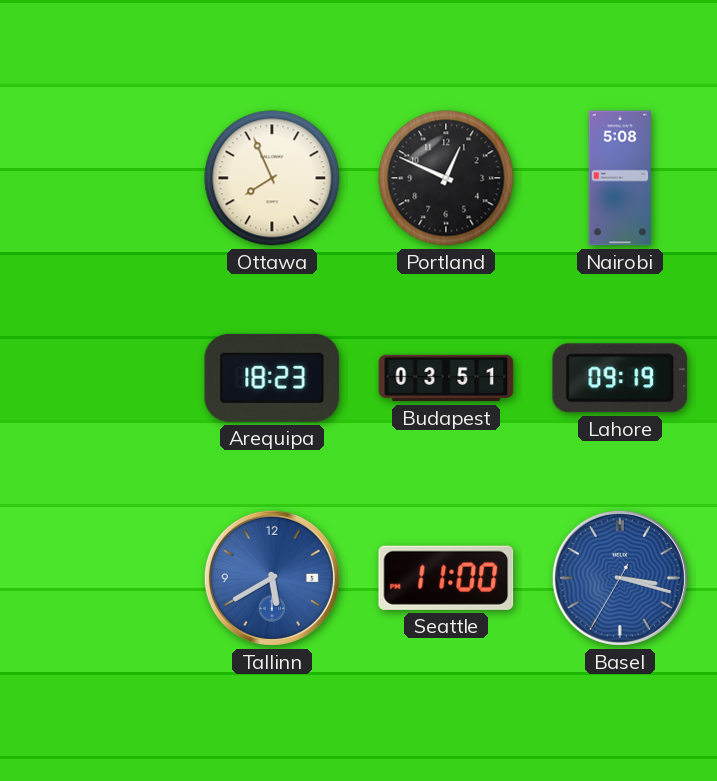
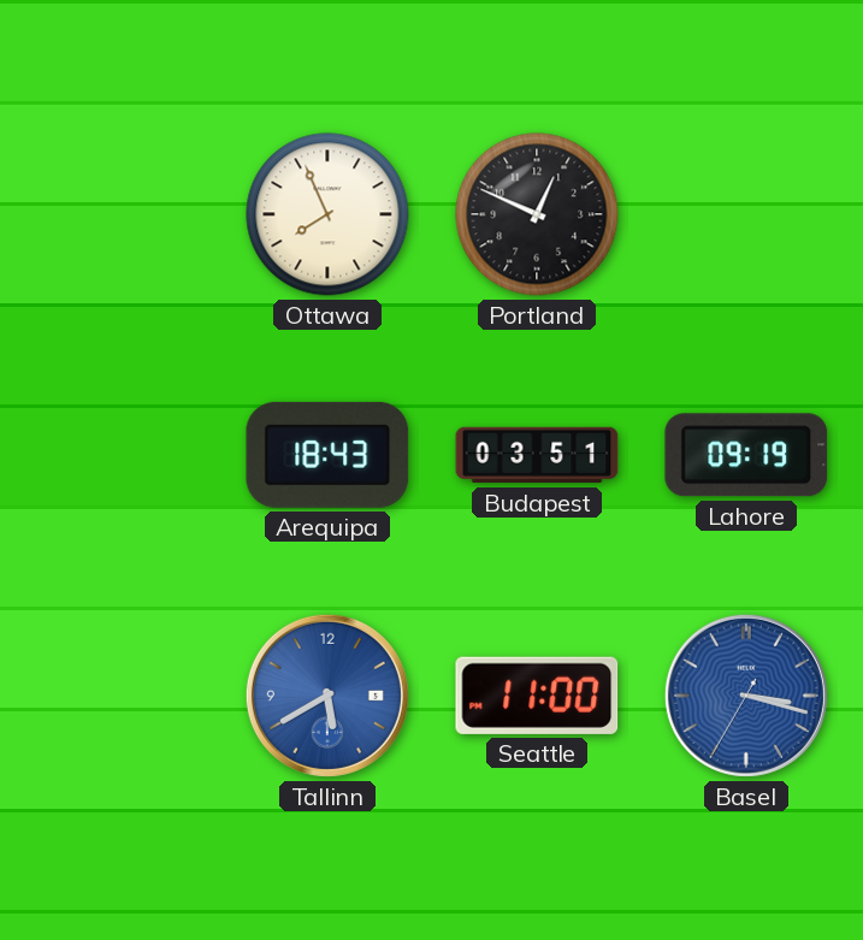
Nairobi: 5:08 -> none (620, 178)
Arequipa: 18:23 -> 18:43 (327, 455)
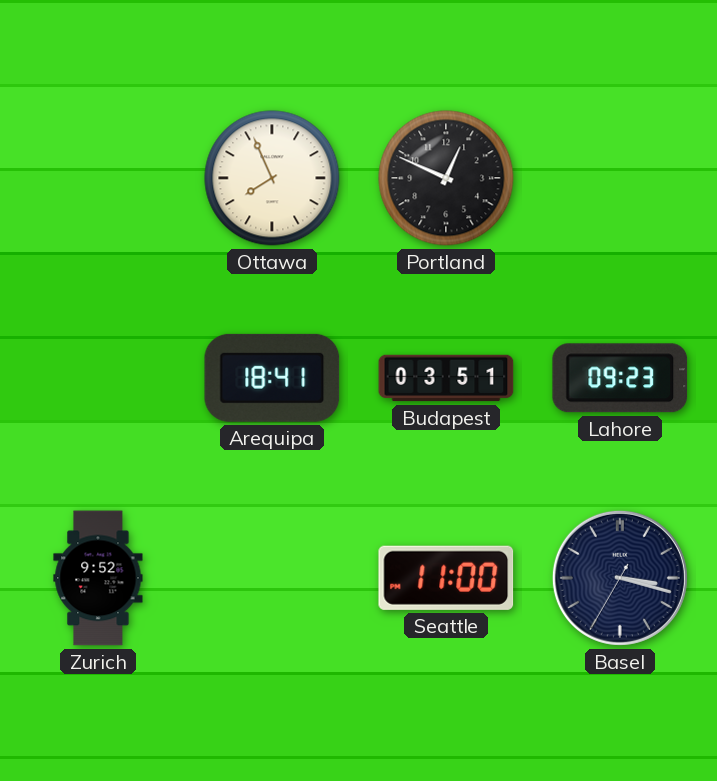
Arequipa: 18:43 -> 18:41 (272, 378)
Lahore: 09:19 -> 09:23 (620, 378)
Zurich: none -> 9:52 (98, 578)
Tallinn: 5:40 -> none (327, 696)
Basel dial: blue -> navy (620, 578)
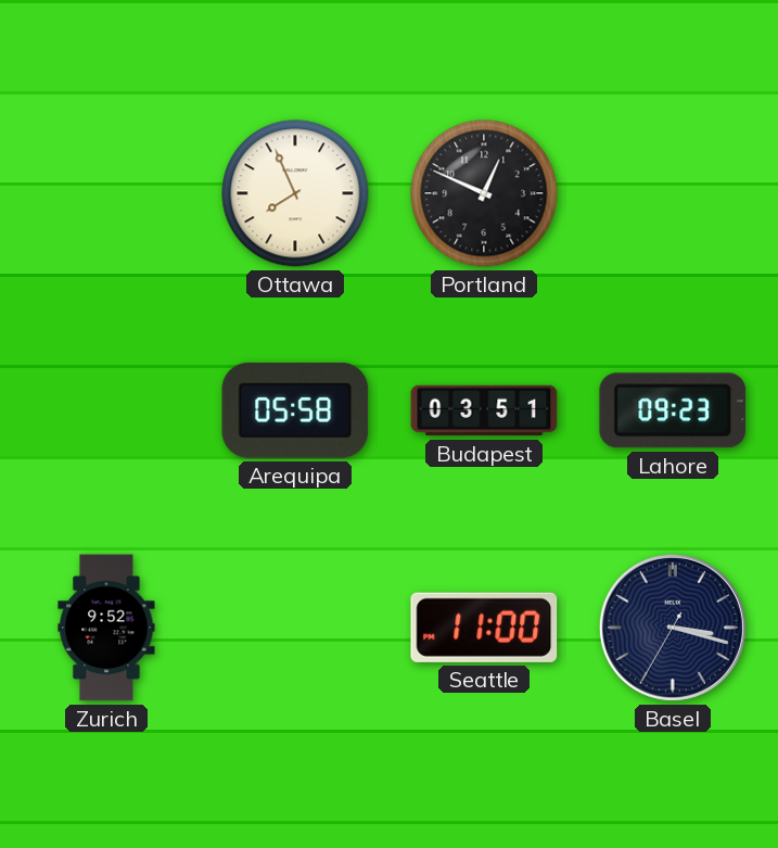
Arequipa: 18:41 -> 05:58 (295, 410)
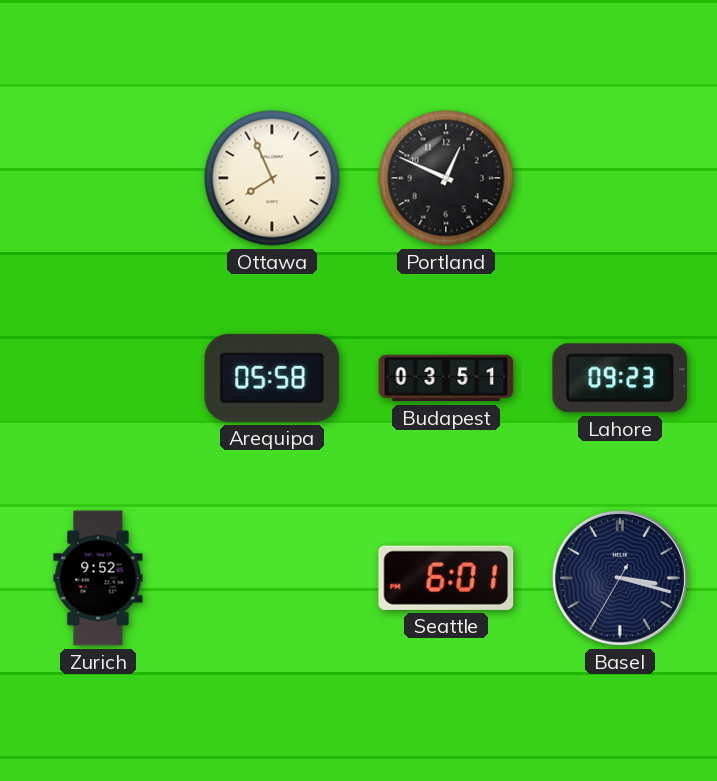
Seattle: 11:00 -> 6:01 (446, 578)
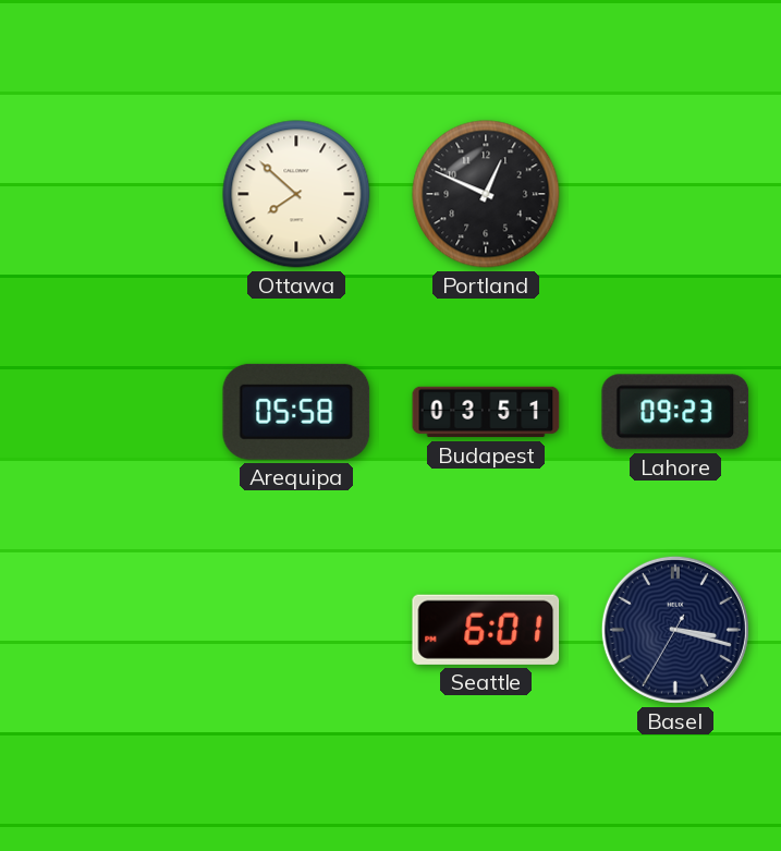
Ottawa: 7:56 -> 7:52 (296, 194)
Zurich: 9:52 -> none (98, 578)
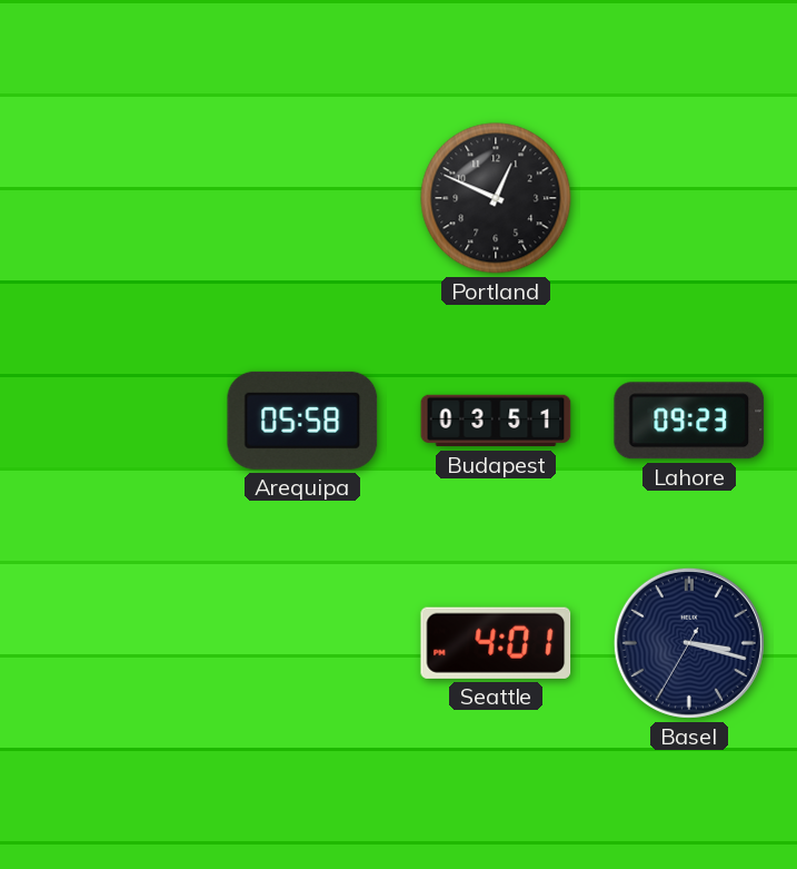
Ottawa: 7:52 -> none (296, 194)
Seattle: 6:01 -> 4:01 (496, 643)
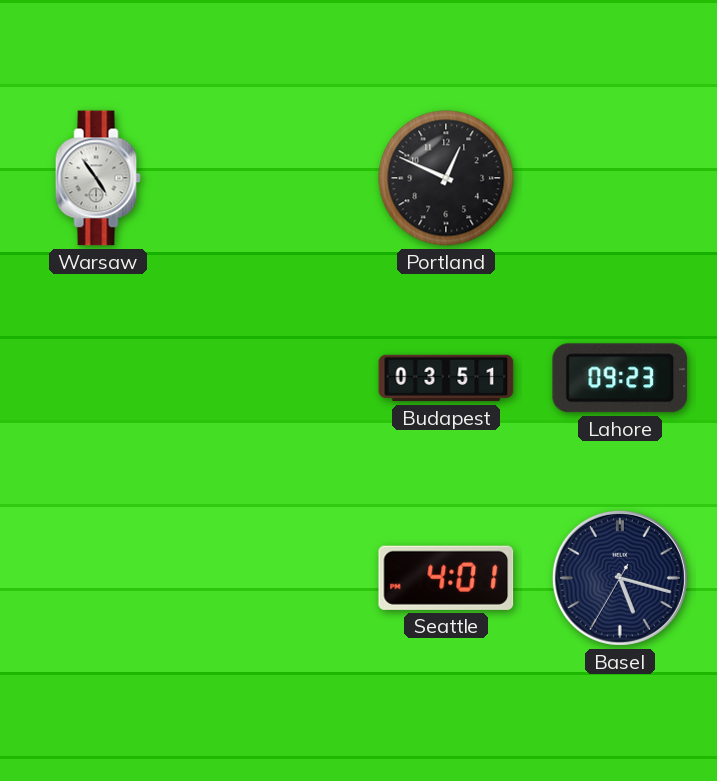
Warsaw: none -> 4:54 (98, 178)
Arequipa: 05:58 -> none (302, 421)
Basel: 3:17 -> 5:17 (620, 578)
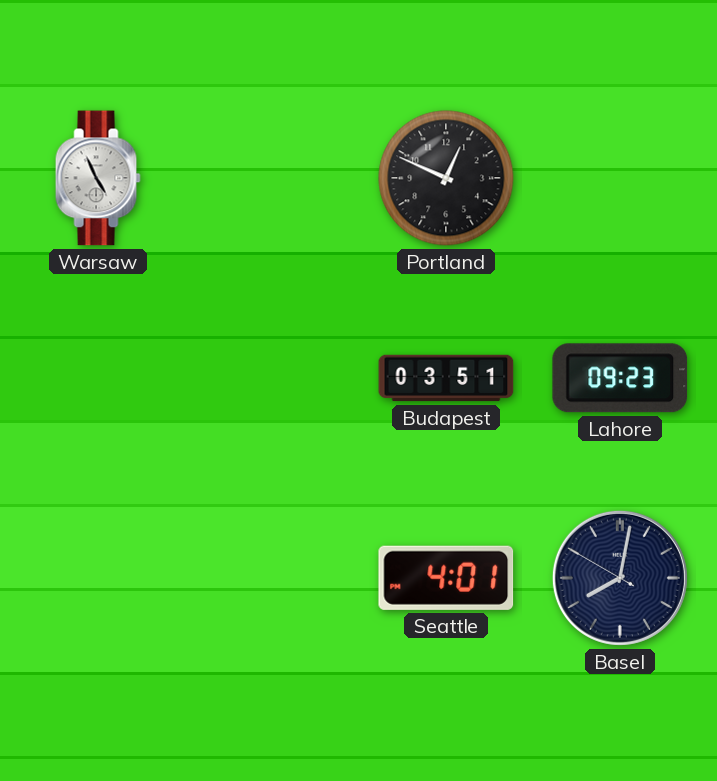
Warsaw: 4:54 -> 4:56 (98, 178)
Basel: 5:17 -> 8:01 (620, 578)
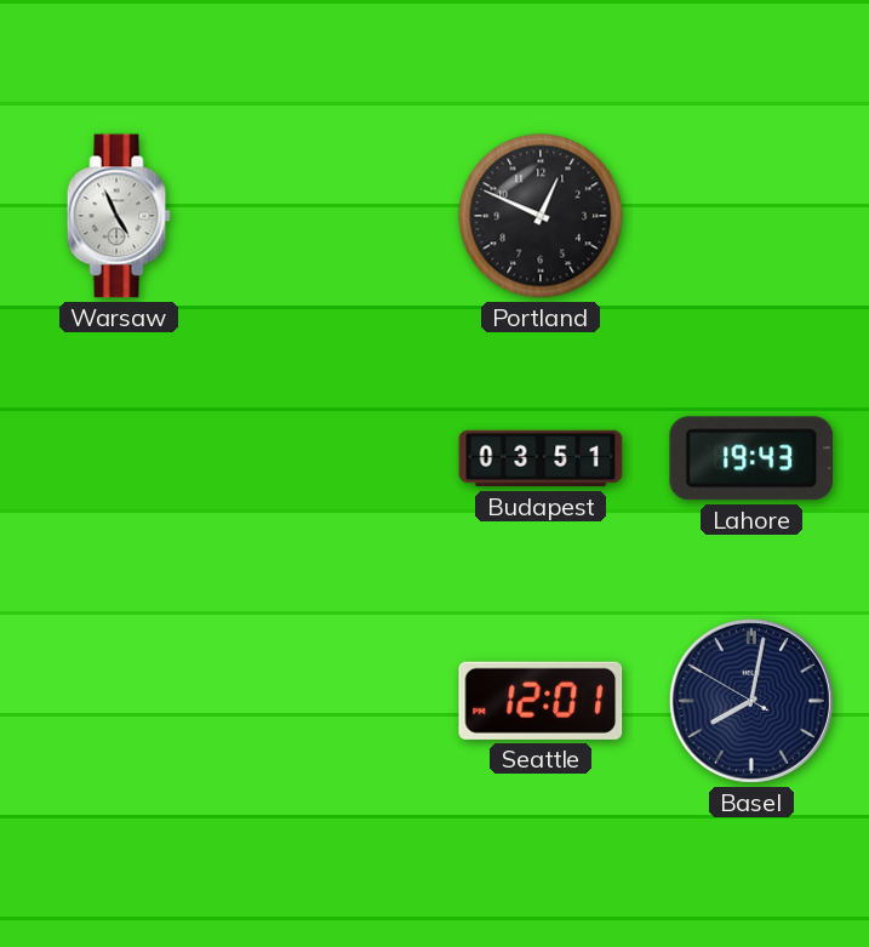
Lahore: 09:23 -> 19:43 (751, 458)
Seattle: 4:01 -> 12:01 (541, 701)
